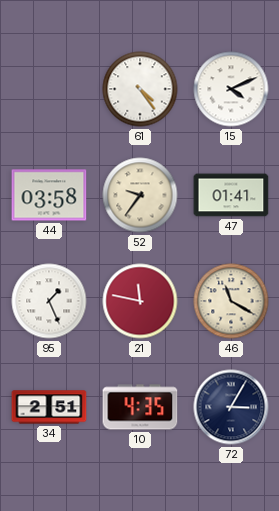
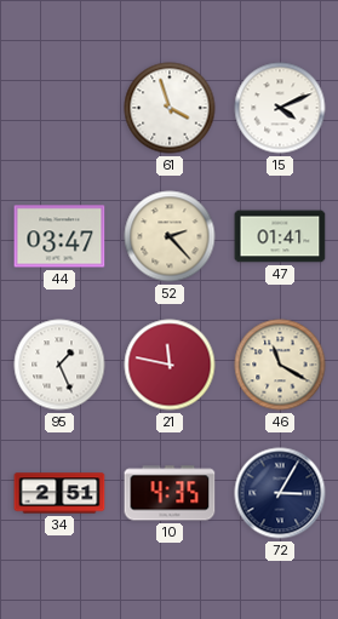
61: 4:24 -> 3:57 (170, 108)
44: 03:58 -> 03:47 (59, 236)
52: 9:36 -> 2:23 (170, 236)
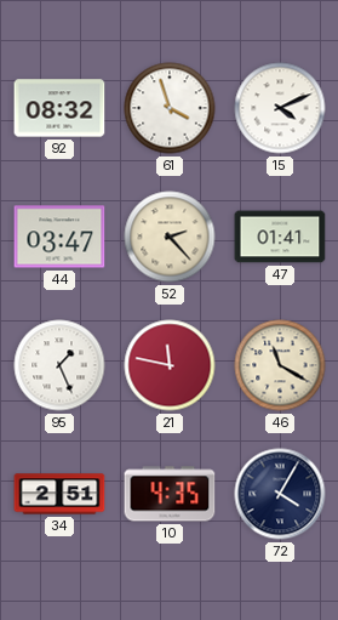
92: none -> 08:32 (59, 108)
72: 3:05 -> 4:05 (280, 494)
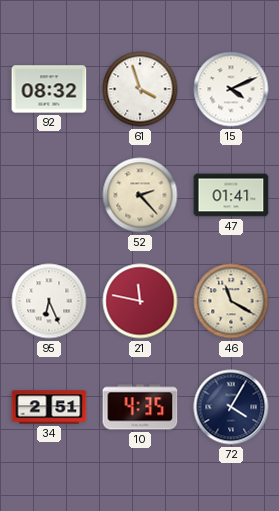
44: 03:47 -> none (59, 237)
95: 1:26 -> 6:26 (49, 301)
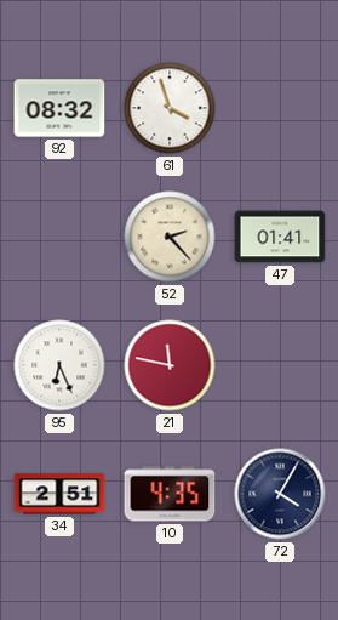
15: 4:11 -> none (231, 89)
46: 11:20 -> none (231, 301)
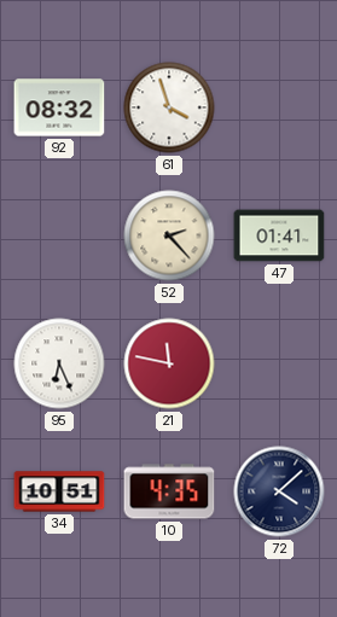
34: 2:51 -> 10:51 (59, 491)
72: 4:05 -> 4:08 (279, 491)
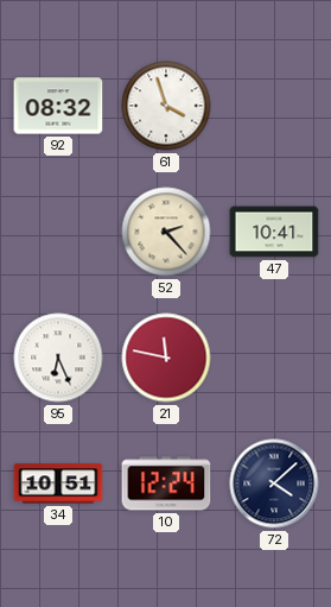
47: 01:41 -> 10:41 (274, 232)
10: 4:35 -> 12:24 (166, 483)
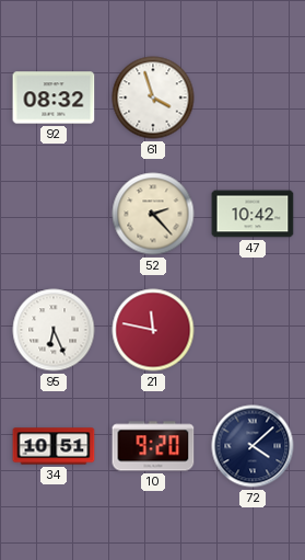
47: 10:41 -> 10:42 (253, 214)
10: 12:24 -> 9:20 (153, 446)
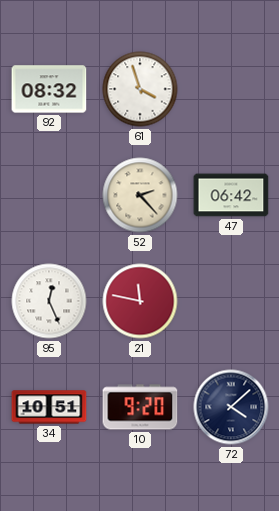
47: 10:42 -> 06:42 (231, 195)
95: 6:26 -> 12:26 (49, 301)
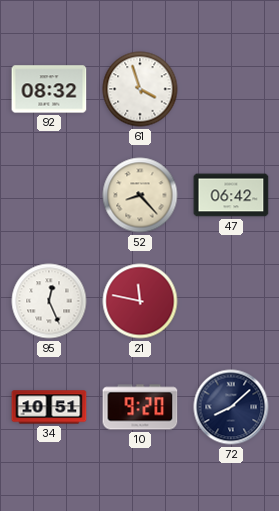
52: 2:23 -> 8:23 (140, 195)
72: 4:08 -> 8:08 (231, 407)
